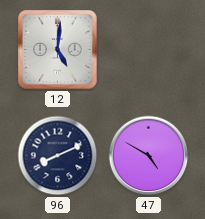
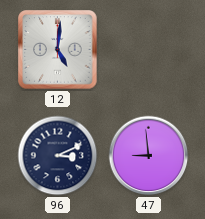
96: 8:11 -> 3:11 (58, 156)
47: 4:50 -> 8:59 (149, 156)
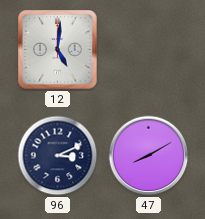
47: 8:59 -> 8:10 (149, 156)
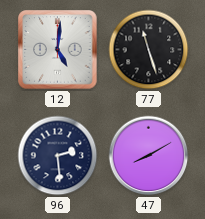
77: none -> 11:27 (149, 50)
96: 3:11 -> 2:29 (58, 156)
